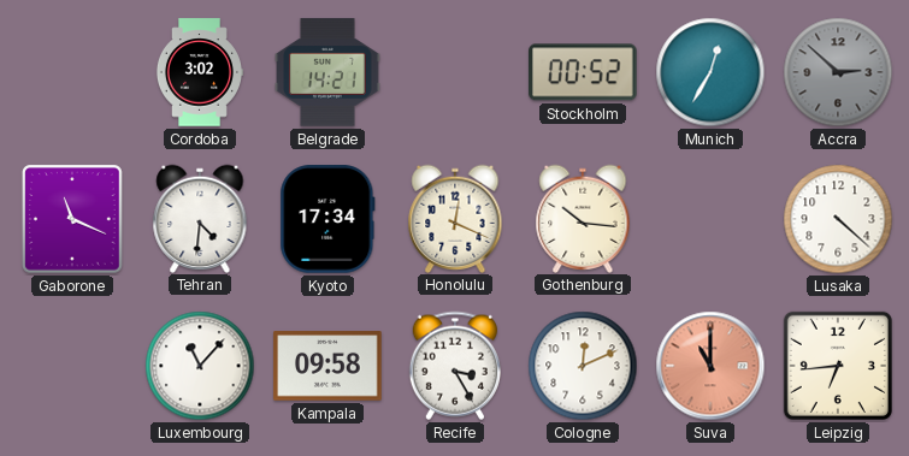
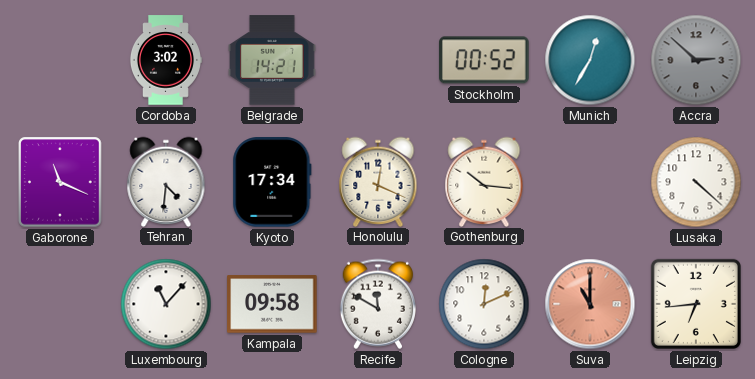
Recife: 3:25 -> 11:50 (378, 304)
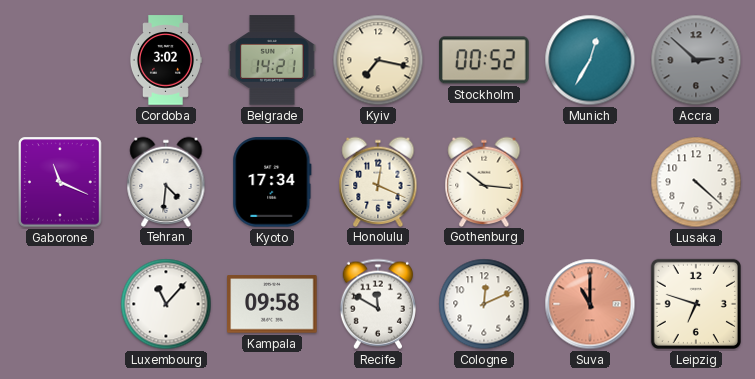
Kyiv: none -> 7:17 (378, 60)
Leipzig: 6:44 -> 6:48 (696, 304)
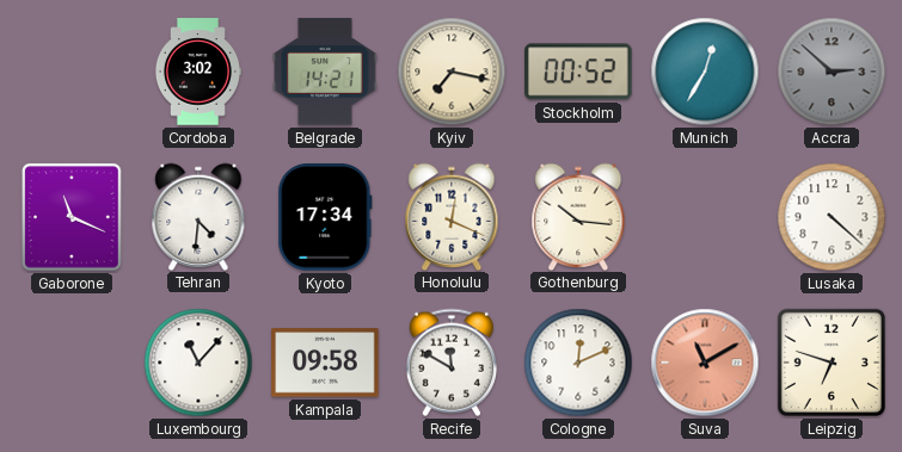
Suva: 11:00 -> 11:10 (705, 363)
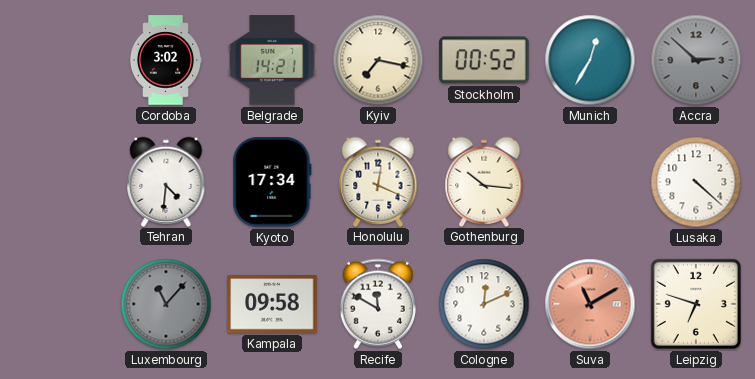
Gaborone: 11:19 -> none (72, 217)
Luxembourg dial: white -> grey (166, 304)
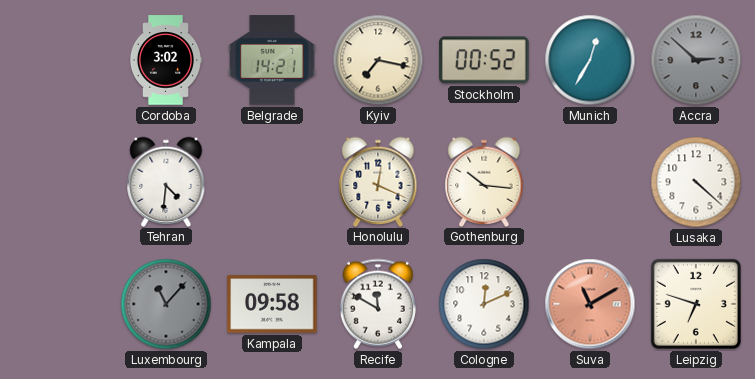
Kyoto: 17:34 -> none (272, 182)
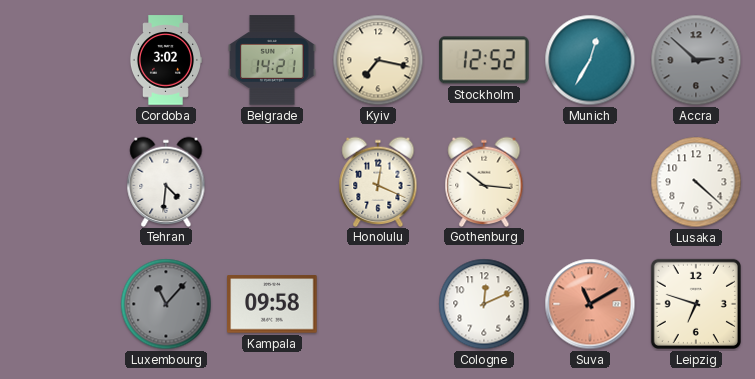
Stockholm: 00:52 -> 12:52 (485, 60)
Recife: 11:50 -> none (378, 304)
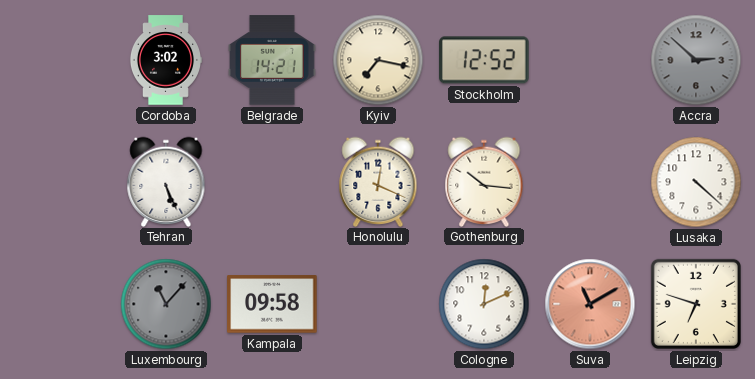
Munich: 12:35 -> none (590, 60)
Tehran: 4:31 -> 5:26 (166, 181)
